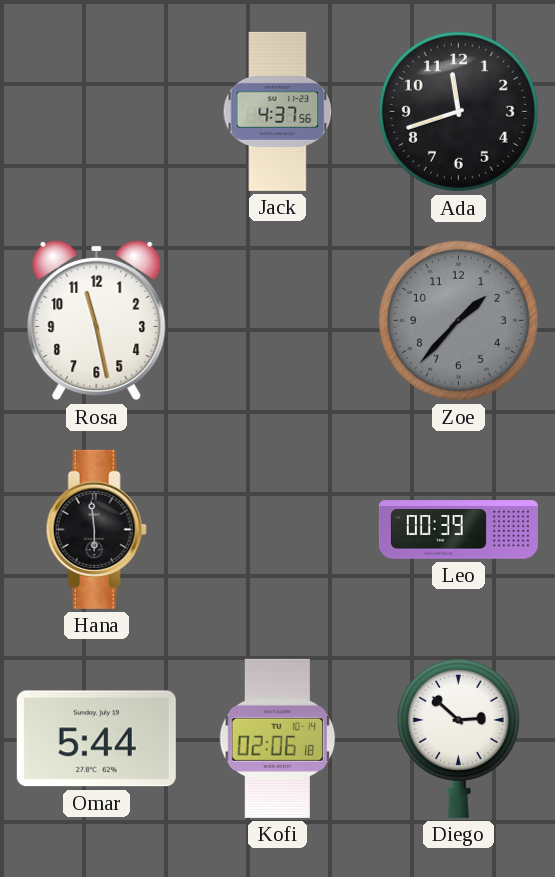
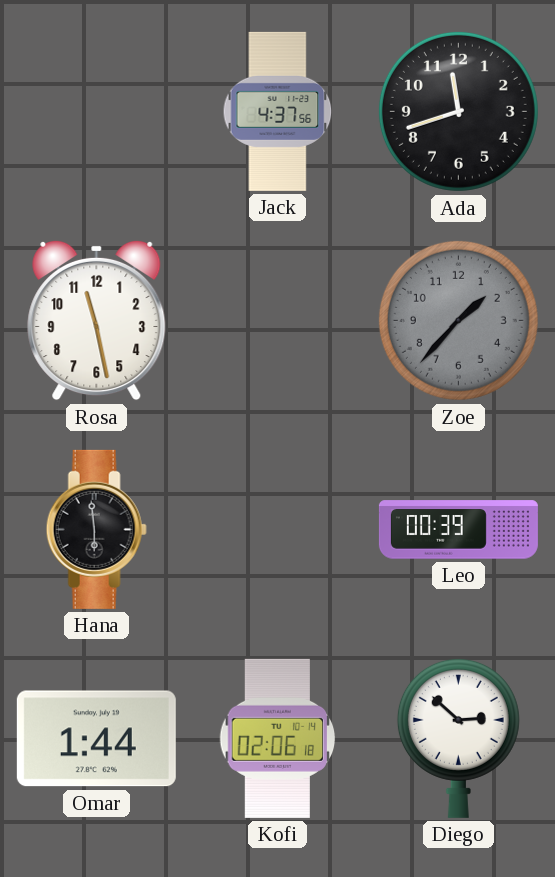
Omar: 5:44 -> 1:44 (96, 739)
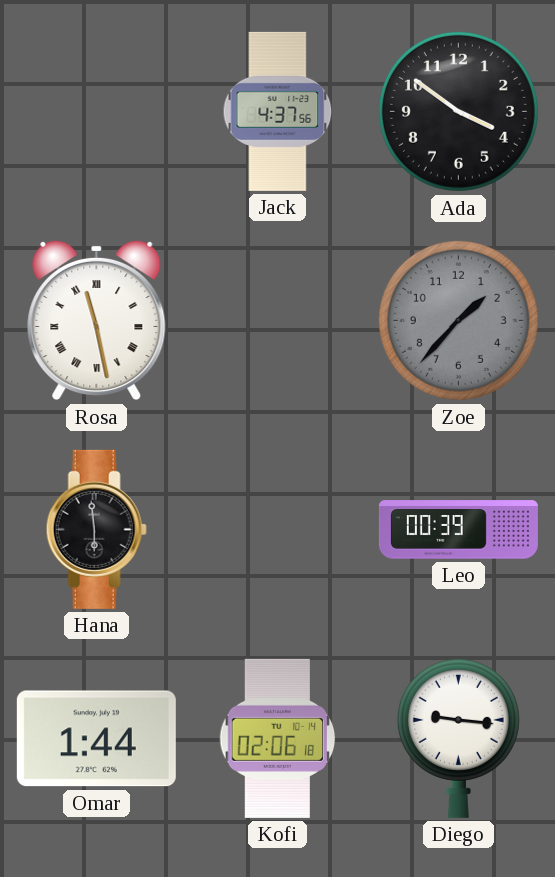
Ada: 11:42 -> 3:51 (458, 111)
Rosa numerals: Arabic -> Roman (97, 320)
Diego: 2:52 -> 9:16 (458, 738)
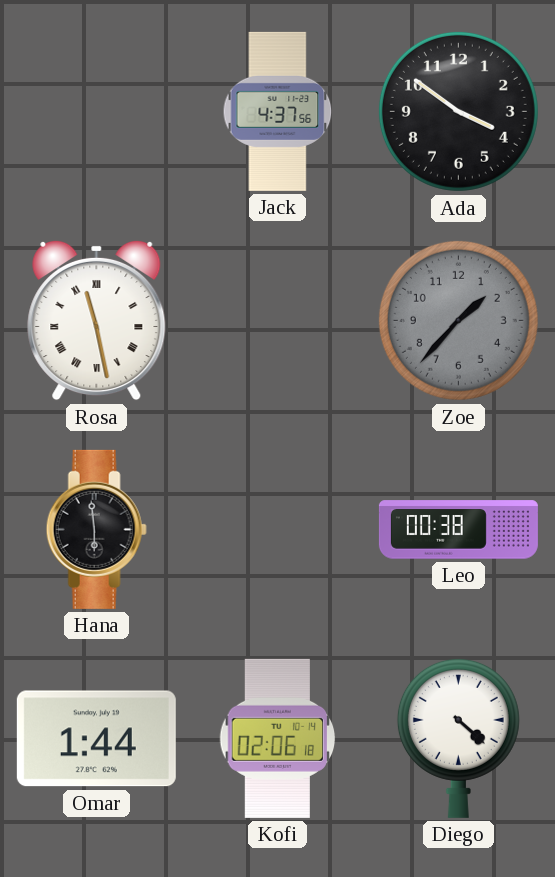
Leo: 00:39 -> 00:38 (458, 530)
Diego: 9:16 -> 4:22 (458, 738)
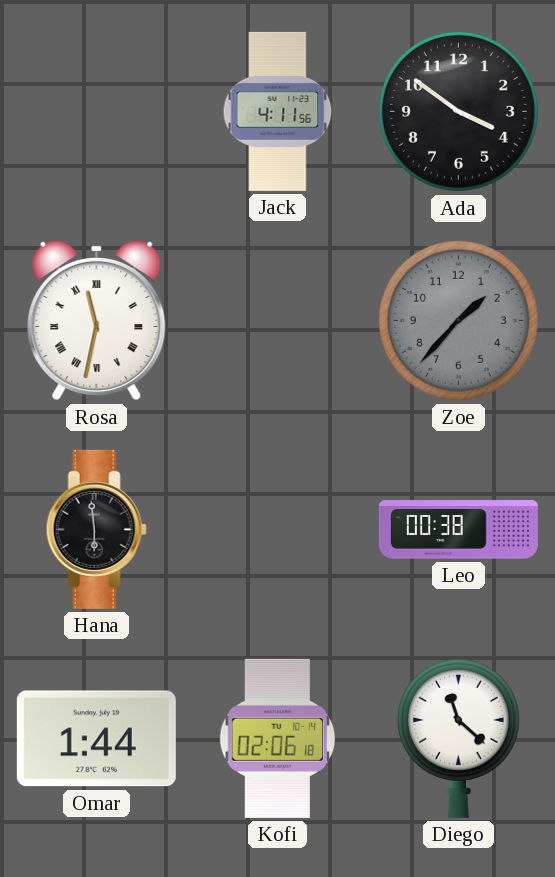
Jack: 4:37 -> 4:11 (278, 111)
Rosa: 11:28 -> 11:32 (97, 320)
Diego: 4:22 -> 11:22 (458, 738)
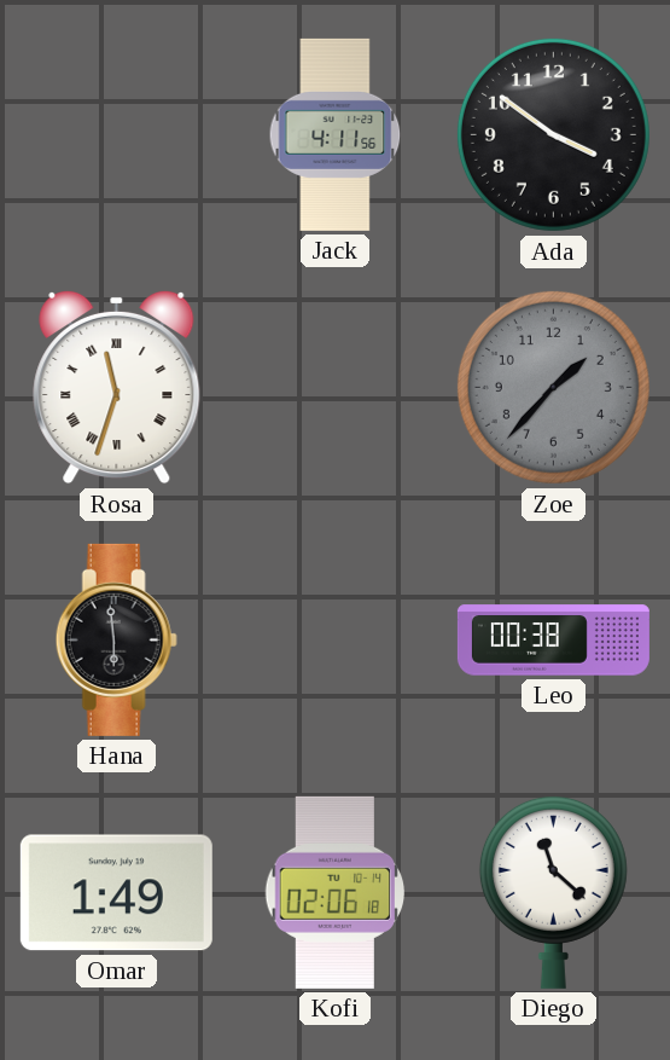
Rosa: 11:32 -> 11:33 (117, 387)
Omar: 1:44 -> 1:49 (116, 893)
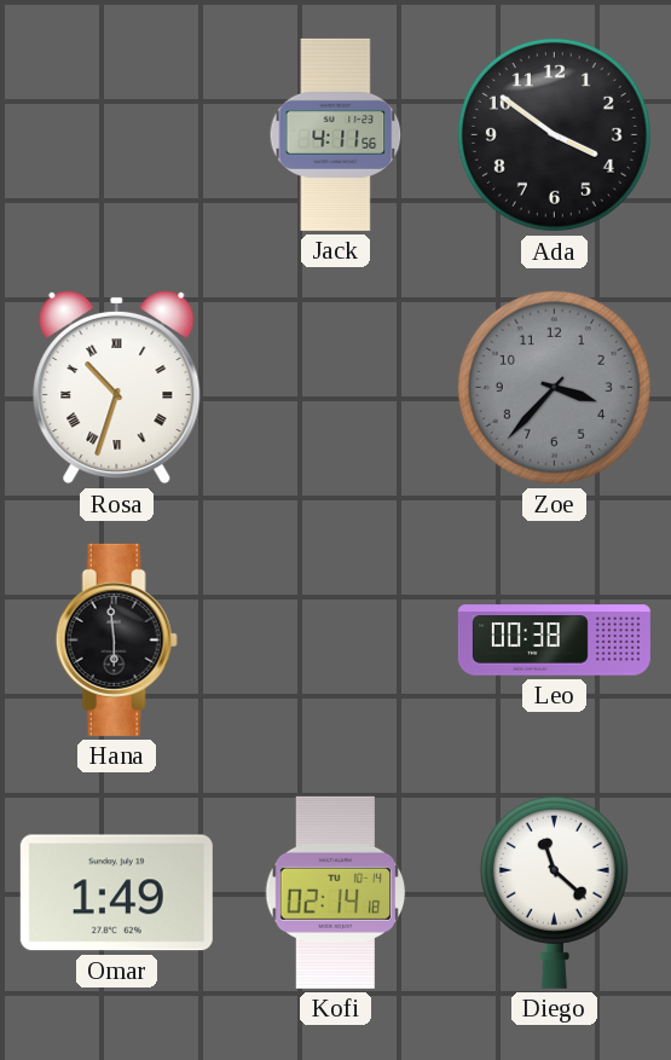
Rosa: 11:33 -> 10:33 (117, 387)
Zoe: 1:37 -> 3:37 (554, 387)
Kofi: 02:06 -> 02:14 (336, 892)
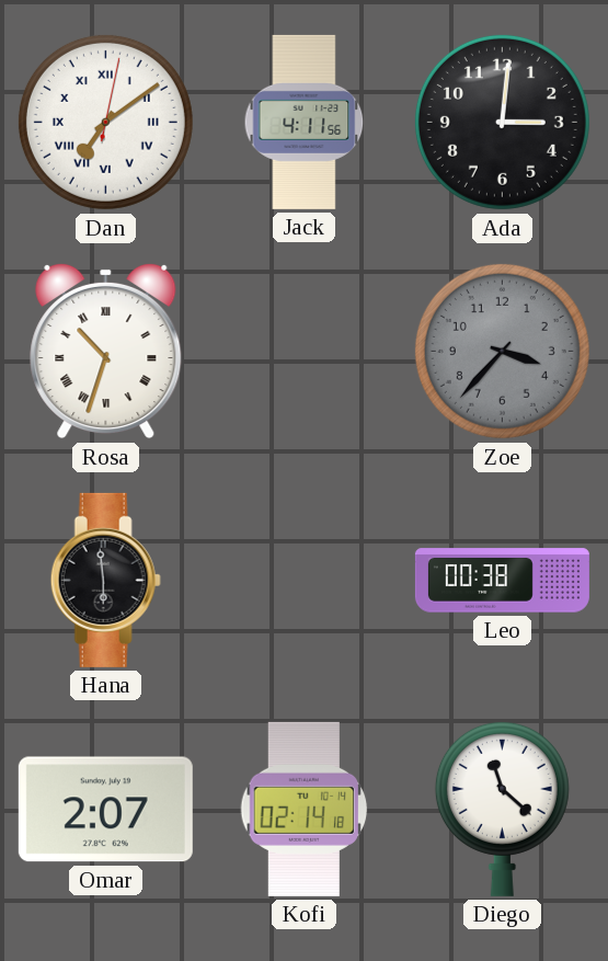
Dan: none -> 7:09 (105, 122)
Ada: 3:51 -> 3:01 (502, 122)
Omar: 1:49 -> 2:07 (105, 810)
